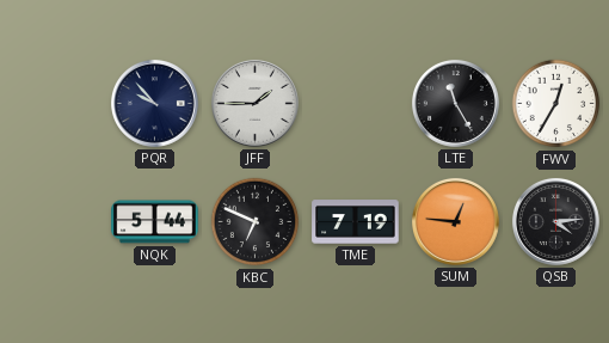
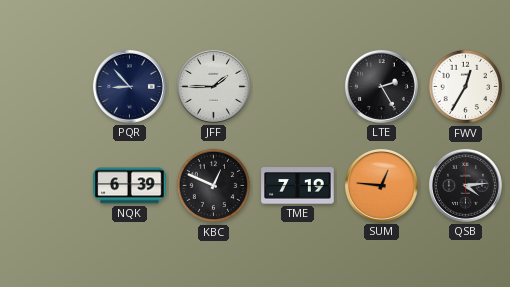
PQR: 9:53 -> 8:53 (130, 87)
LTE: 11:25 -> 2:25 (382, 87)
NQK: 5:44 -> 6:39 (130, 186)
KBC: 6:49 -> 12:49 (214, 186)
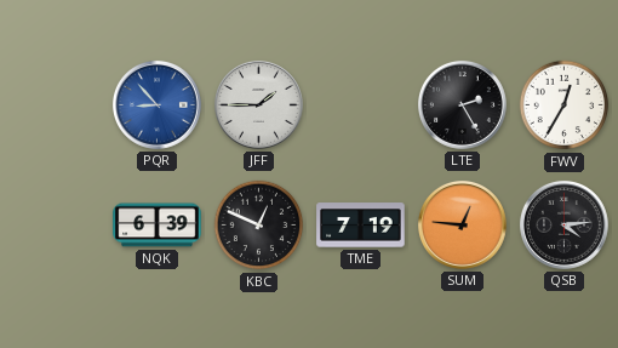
PQR dial: navy -> blue (158, 105)
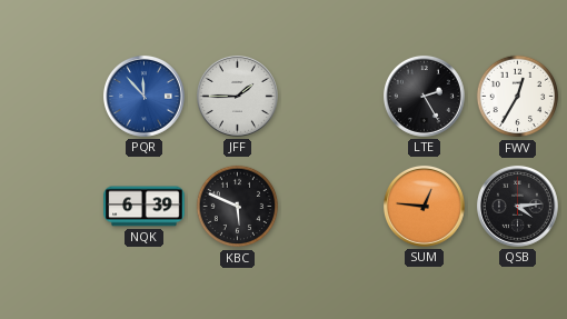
PQR: 8:53 -> 11:53 (145, 97)
KBC: 12:49 -> 5:49 (238, 207)
TME: 7:19 -> none (361, 226)
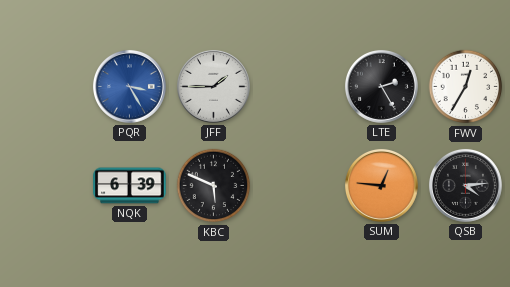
PQR: 11:53 -> 3:25 (130, 87)
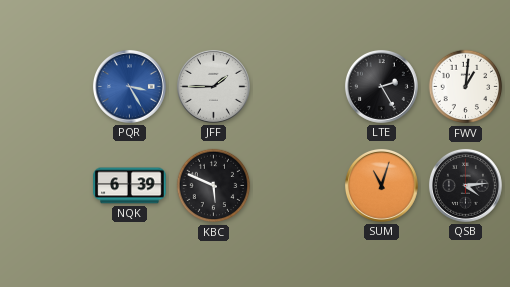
FWV: 12:35 -> 1:01 (466, 87)
SUM: 12:46 -> 11:03 (382, 186)
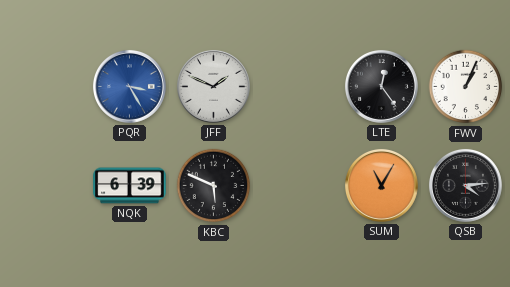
JFF: 1:45 -> 1:49 (214, 87)
LTE: 2:25 -> 12:24 (382, 87)
FWV: 1:01 -> 1:04 (466, 87)
SUM: 11:03 -> 11:05 (382, 186)
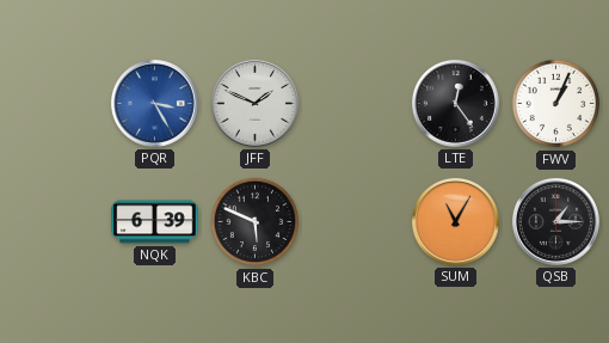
QSB: 4:14 -> 1:15 (556, 222)
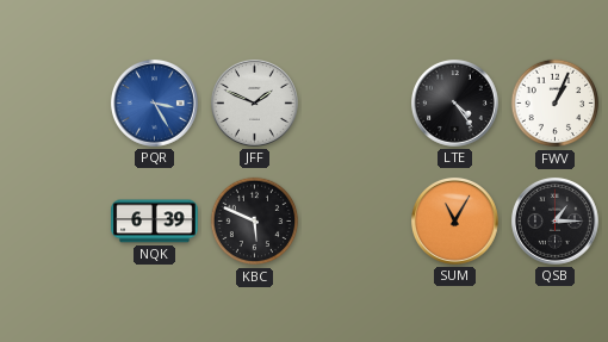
LTE: 12:24 -> 4:24 (455, 104)
